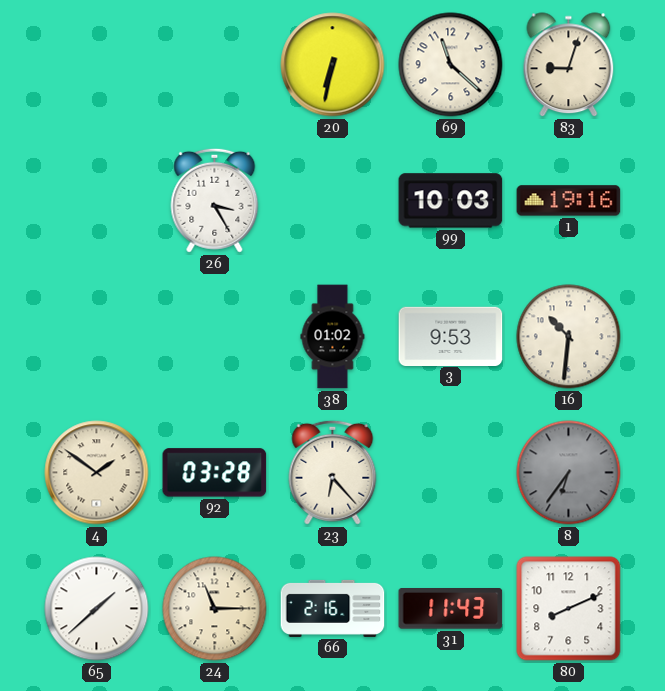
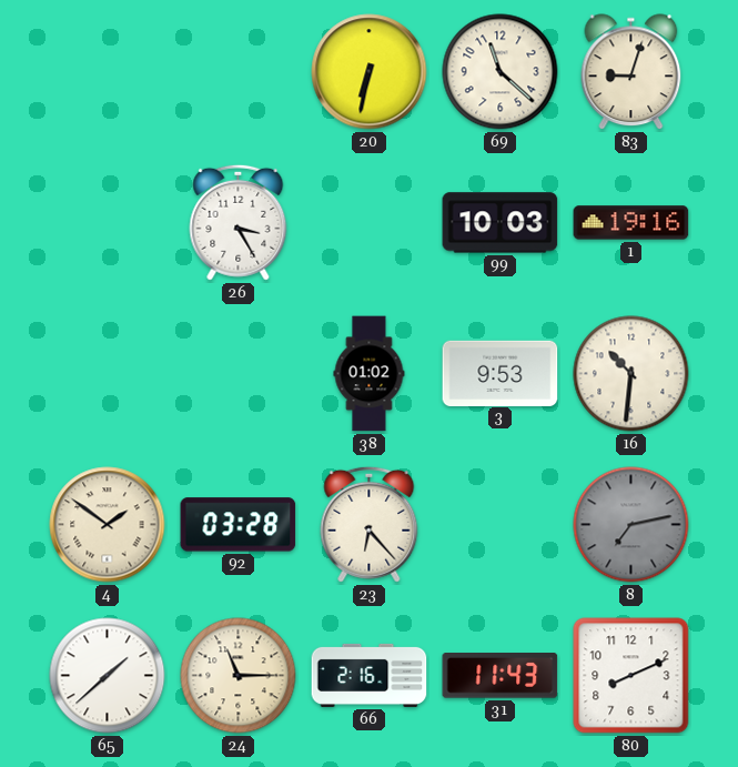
8: 6:36 -> 7:13 (631, 525)
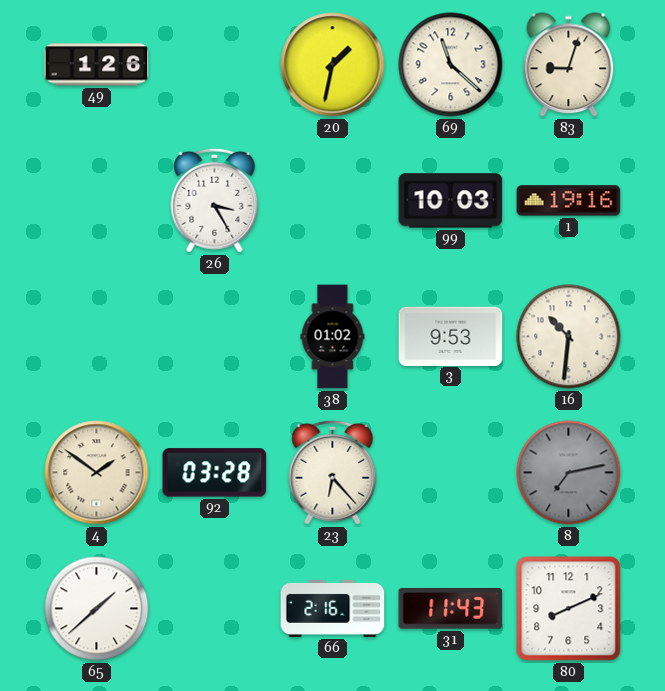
49: none -> 1:26 (97, 65)
20: 6:32 -> 1:32 (333, 65)
24: 11:15 -> none (239, 676)
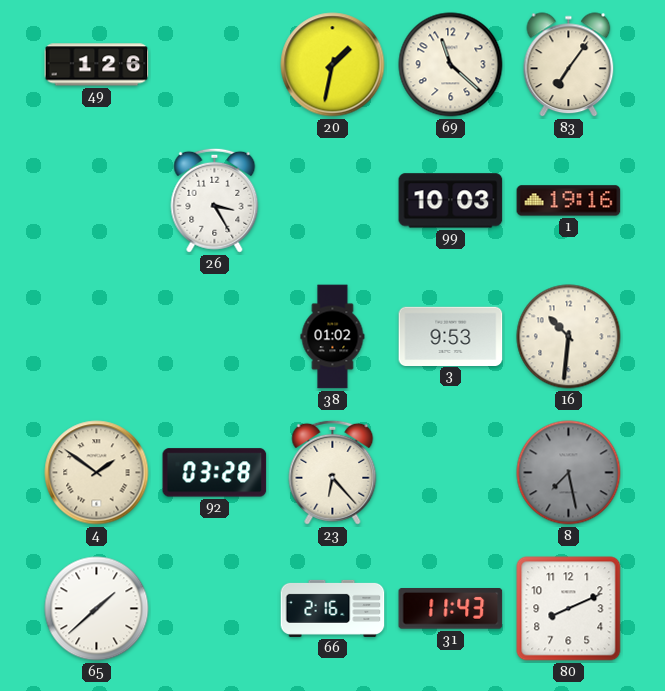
83: 9:03 -> 7:06 (569, 65)
8: 7:13 -> 7:28 (569, 473)
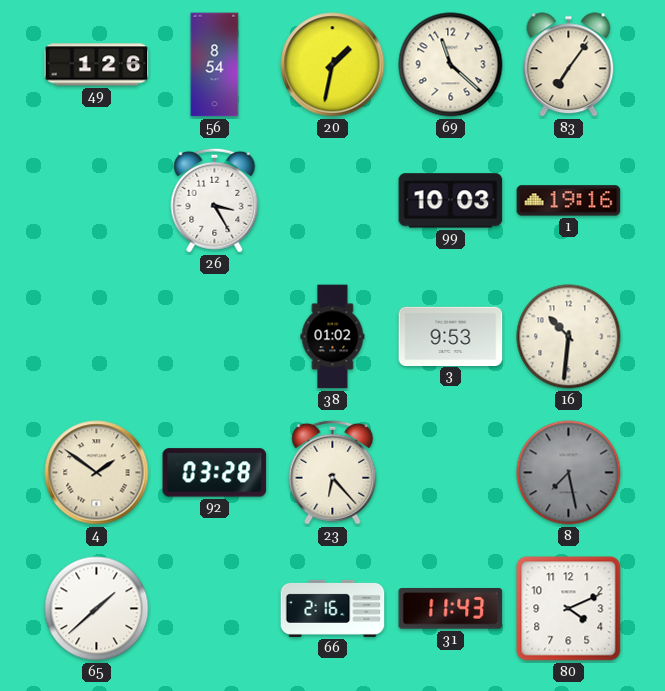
56: none -> 8:54 (215, 65)
80: 8:11 -> 4:11 (569, 609)
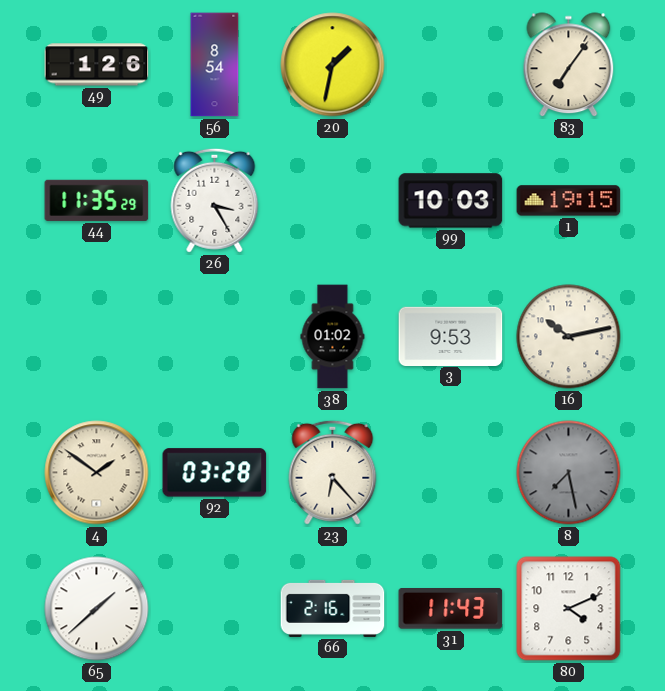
69: 11:22 -> none (451, 65)
44: none -> 11:35 (97, 200)
1: 19:16 -> 19:15 (569, 201)
16: 10:31 -> 10:13 (569, 337)
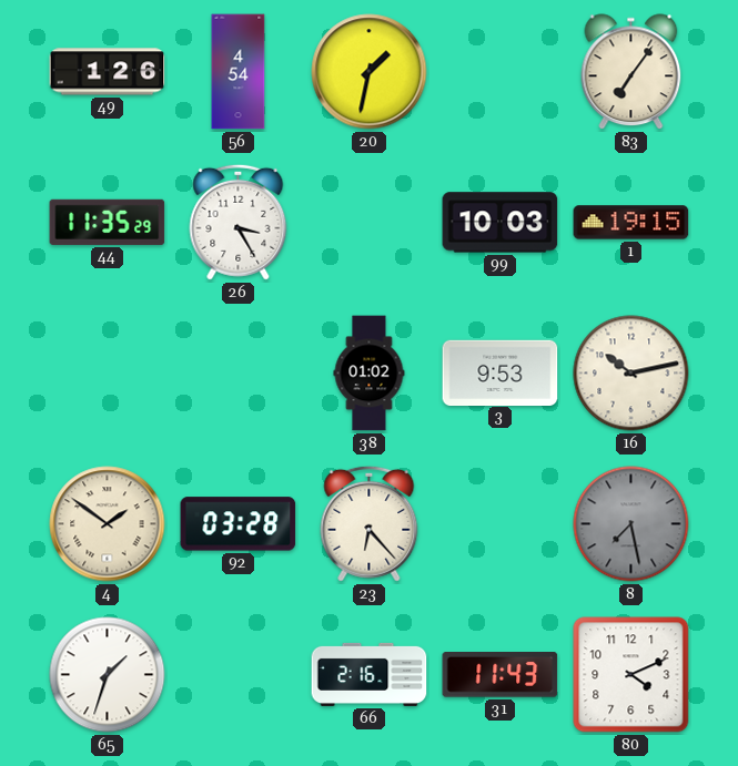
56: 8:54 -> 4:54 (239, 72)
65: 1:38 -> 1:33 (108, 675)
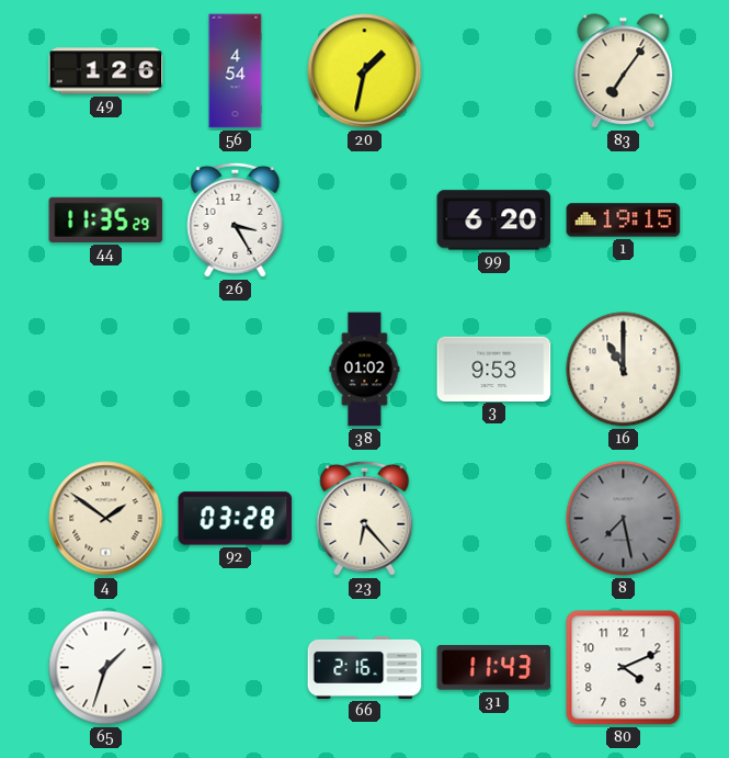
99: 10:03 -> 6:20 (494, 220)
16: 10:13 -> 11:00 (624, 370)
